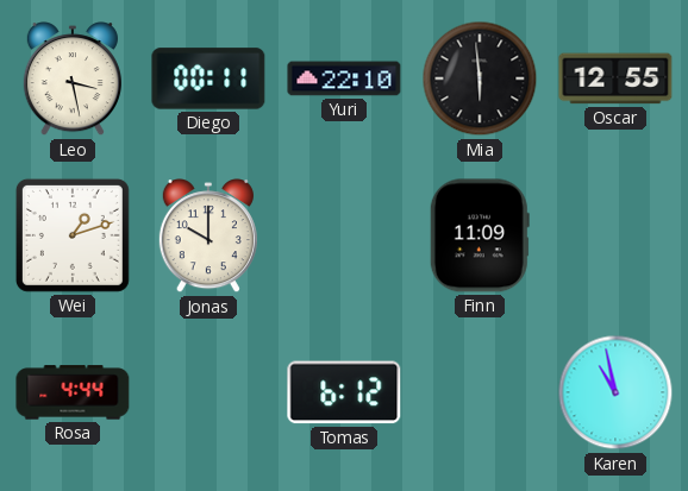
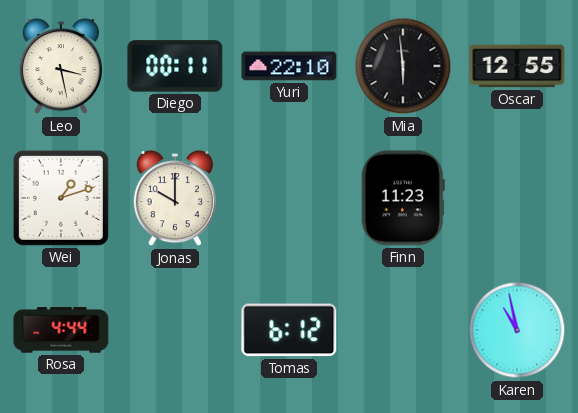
Finn: 11:09 -> 11:23 (403, 198)
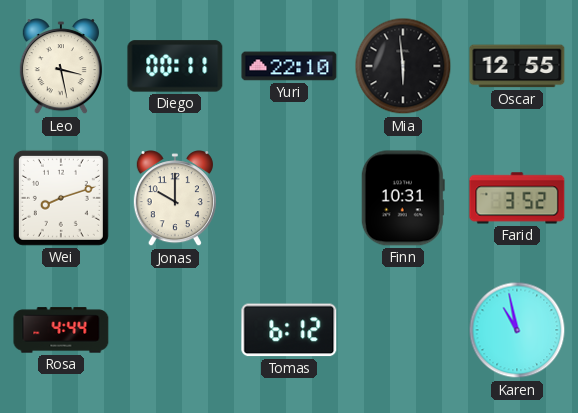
Wei: 1:12 -> 8:12 (61, 198)
Finn: 11:23 -> 10:31 (403, 198)
Farid: none -> 3:52 (517, 198)
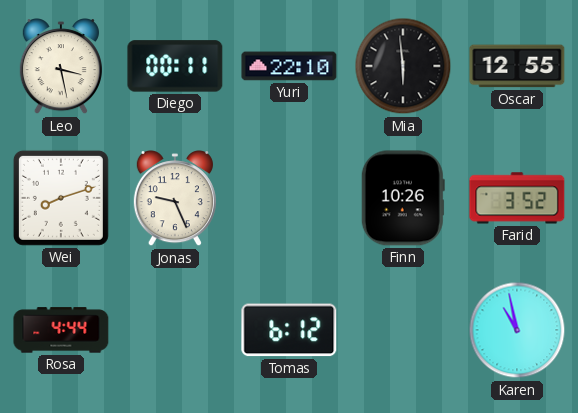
Jonas: 10:00 -> 9:26 (175, 199)
Finn: 10:31 -> 10:26 (403, 198)
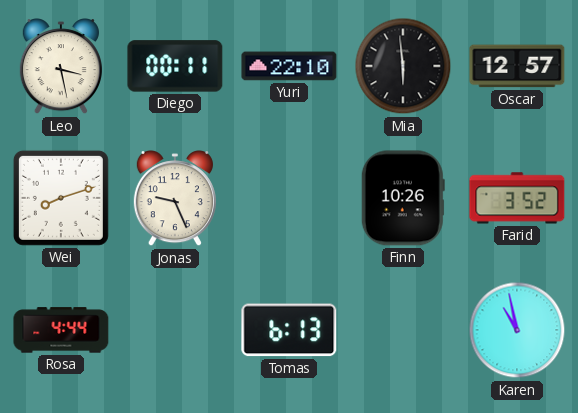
Oscar: 12:55 -> 12:57 (517, 66)
Tomas: 6:12 -> 6:13 (289, 330)
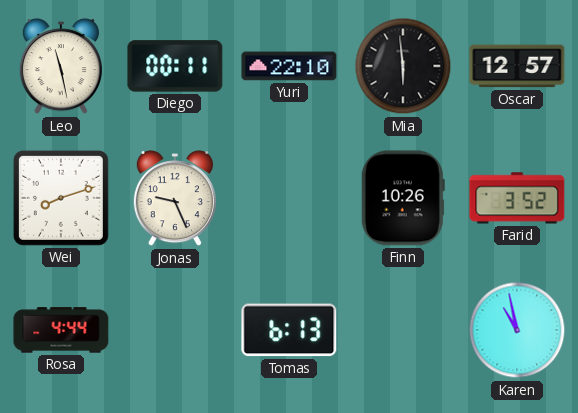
Leo: 3:28 -> 11:28 (61, 67)
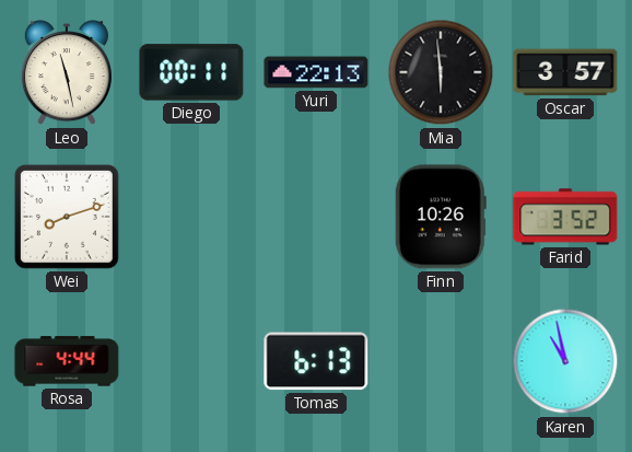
Yuri: 22:10 -> 22:13 (316, 72)
Oscar: 12:57 -> 3:57 (565, 72)
Jonas: 9:26 -> none (175, 199)
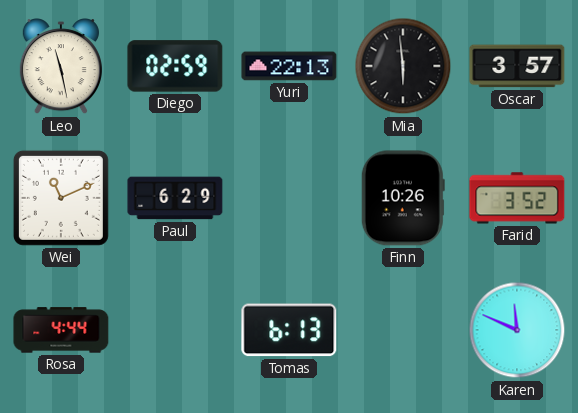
Diego: 00:11 -> 02:59 (175, 66)
Wei: 8:12 -> 11:11 (61, 198)
Paul: none -> 6:29 (175, 198)
Karen: 10:58 -> 11:49 (517, 330)
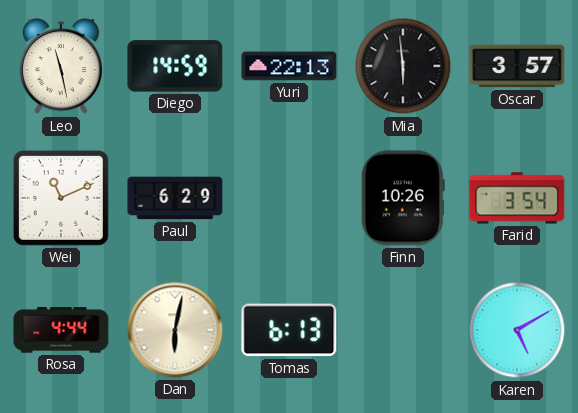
Diego: 02:59 -> 14:59 (175, 66)
Farid: 3:52 -> 3:54 (517, 198)
Dan: none -> 6:02 (175, 330)
Karen: 11:49 -> 5:10 (517, 330)
